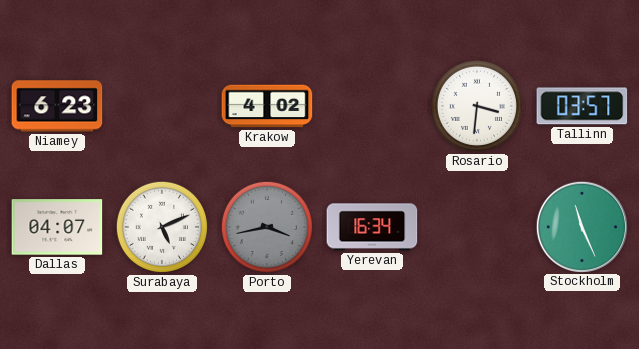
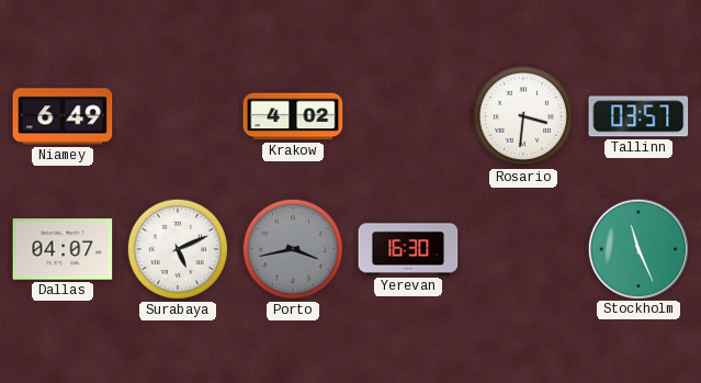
Niamey: 6:23 -> 6:49 (63, 116)
Yerevan: 16:34 -> 16:30 (408, 249)
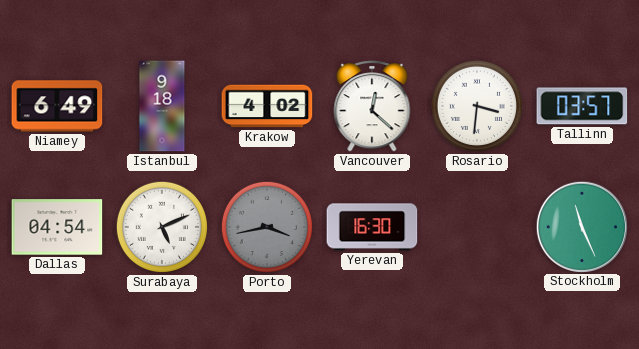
Istanbul: none -> 9:18 (162, 106)
Vancouver: none -> 12:22 (372, 106)
Dallas: 04:07 -> 04:54 (57, 227)
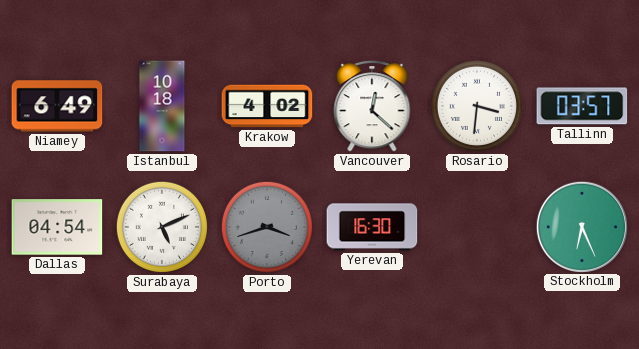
Istanbul: 9:18 -> 10:18 (162, 106)
Porto: 3:43 -> 3:42 (267, 227)
Stockholm: 11:26 -> 6:26 (581, 226)
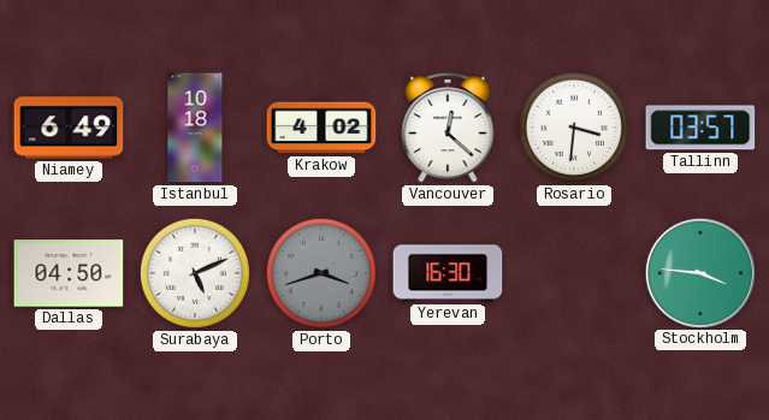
Dallas: 04:54 -> 04:50 (69, 273)
Stockholm: 6:26 -> 3:46 (699, 272)
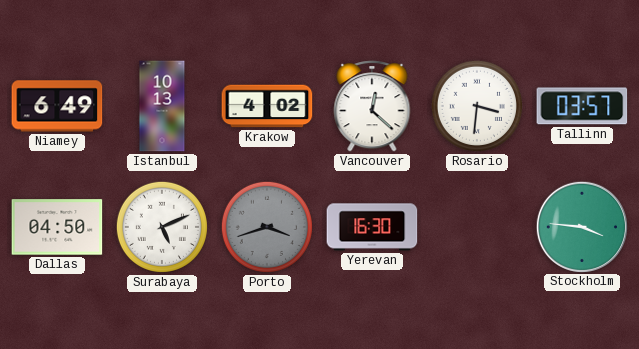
Istanbul: 10:18 -> 10:13 (162, 106)
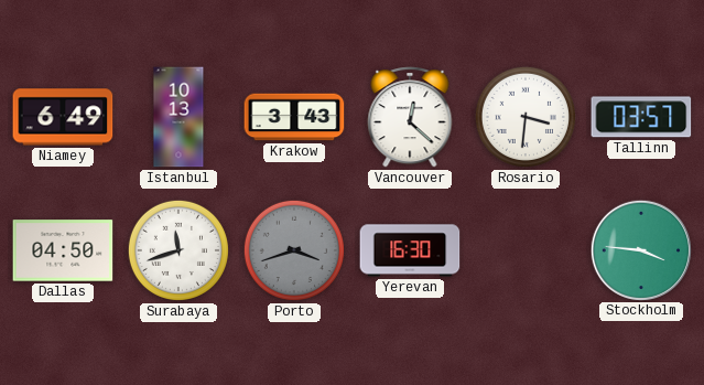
Krakow: 4:02 -> 3:43 (294, 117)
Surabaya: 5:11 -> 11:42 (178, 250)
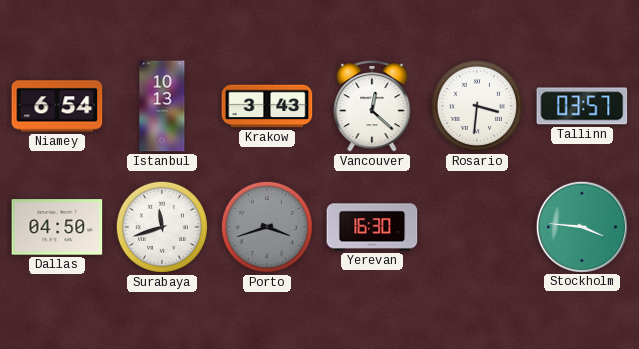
Niamey: 6:49 -> 6:54 (57, 106)
